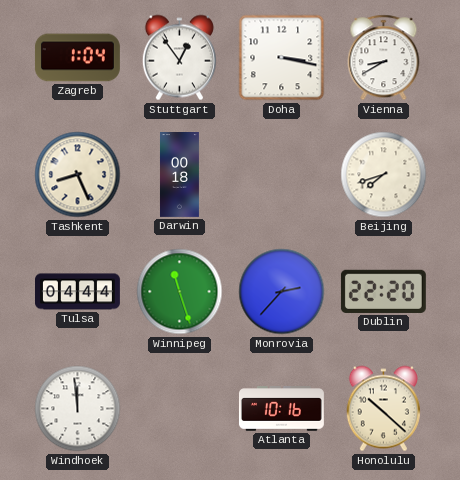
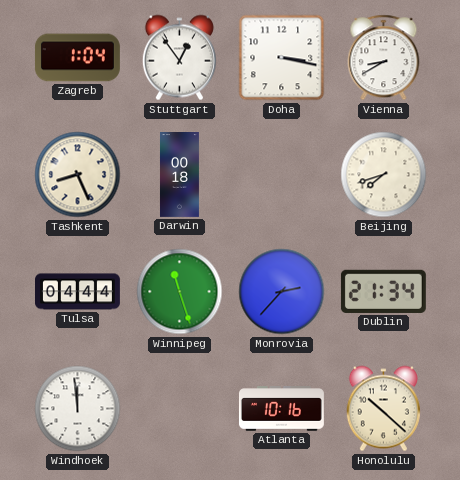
Dublin: 22:20 -> 21:34 (383, 291)
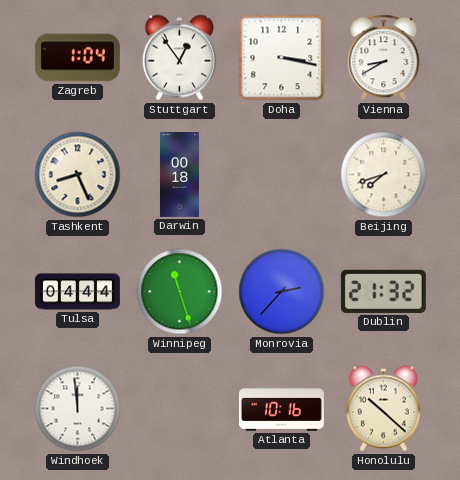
Dublin: 21:34 -> 21:32 (383, 291)
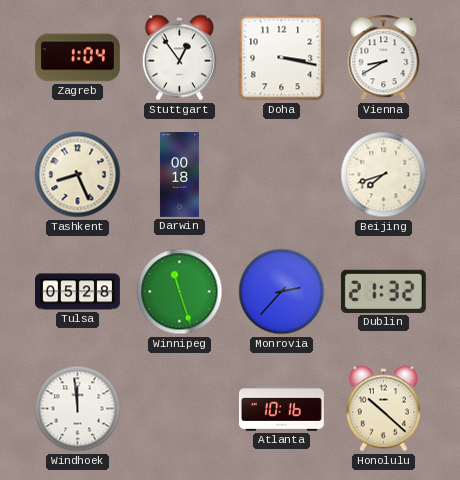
Tulsa: 04:44 -> 05:28 (78, 292)
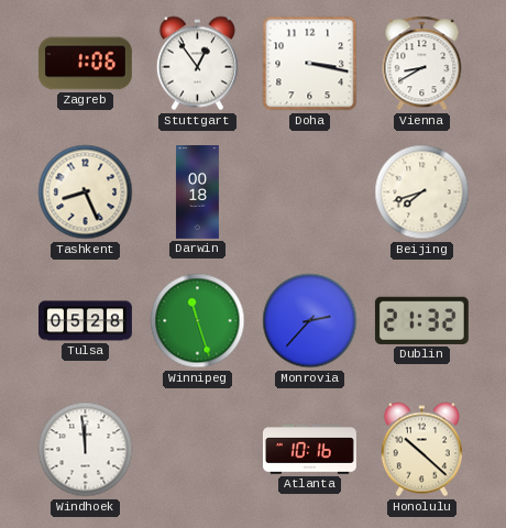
Zagreb: 1:04 -> 1:06 (85, 64)
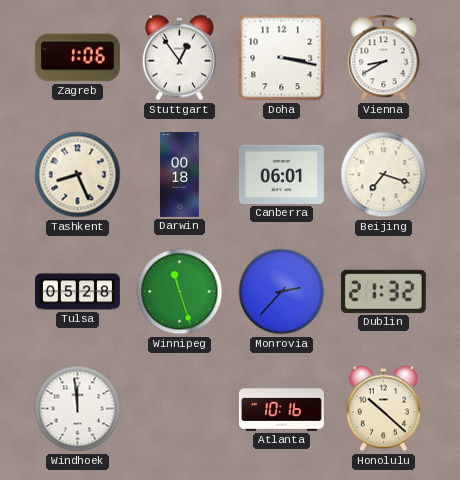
Canberra: none -> 06:01 (281, 174)
Beijing: 7:42 -> 7:18 (384, 175)
